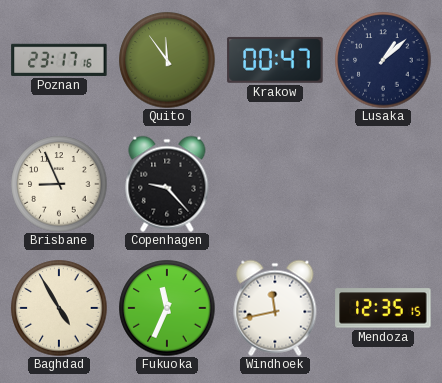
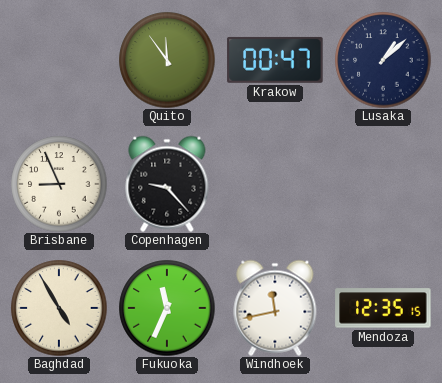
Poznan: 23:17 -> none (59, 60)
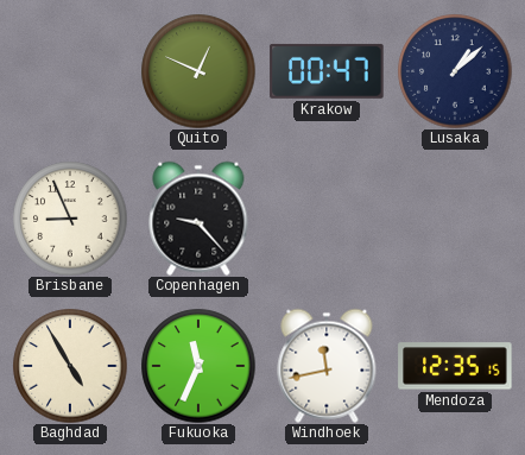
Quito: 11:54 -> 12:49 (198, 71)
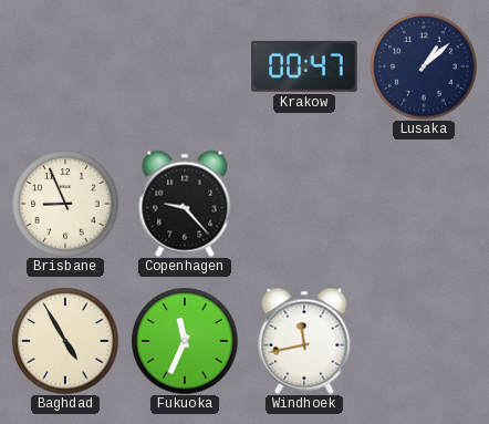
Quito: 12:49 -> none (198, 71)
Mendoza: 12:35 -> none (455, 366)
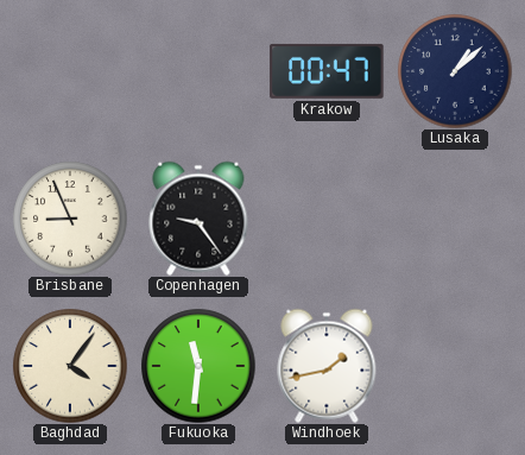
Copenhagen: 9:23 -> 9:24 (198, 219)
Baghdad: 4:55 -> 4:06 (70, 366)
Fukuoka: 11:34 -> 11:31 (198, 366)
Windhoek: 11:43 -> 1:43 (327, 366)
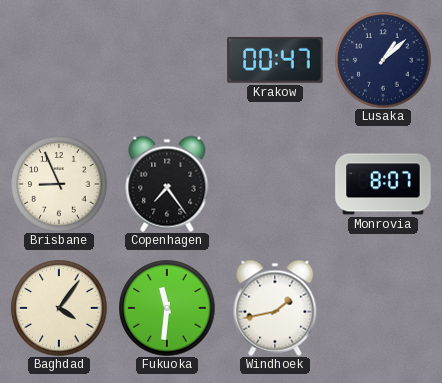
Copenhagen: 9:24 -> 7:24 (167, 184)
Monrovia: none -> 8:07 (383, 184)
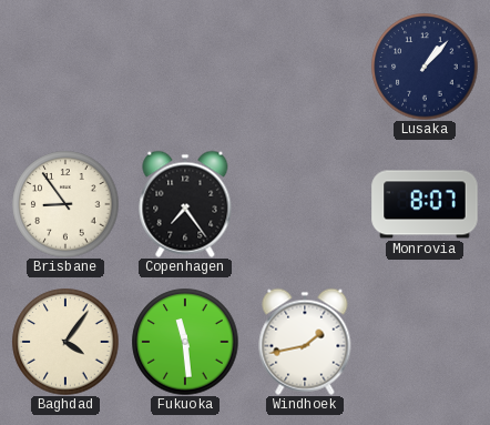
Krakow: 00:47 -> none (275, 60)
Lusaka: 1:08 -> 1:07 (425, 67)
Brisbane: 8:56 -> 8:54 (65, 204)
Fukuoka: 11:31 -> 11:29 (185, 342)
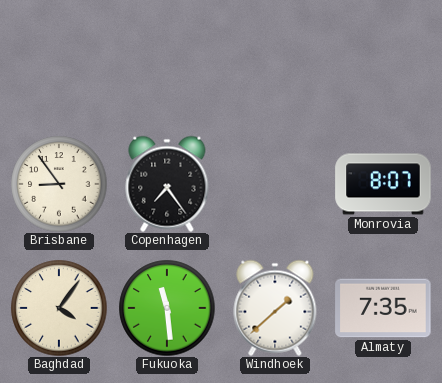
Lusaka: 1:07 -> none (425, 67)
Windhoek: 1:43 -> 1:38 (275, 308)
Almaty: none -> 7:35 (383, 308)
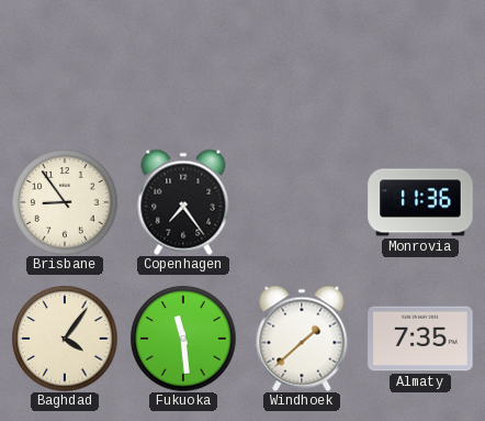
Monrovia: 8:07 -> 11:36 (420, 202)
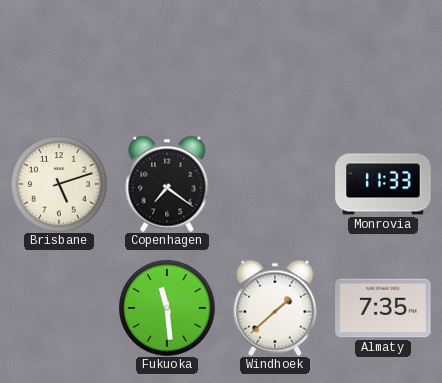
Brisbane: 8:54 -> 5:12 (59, 184)
Copenhagen: 7:24 -> 7:21 (167, 184)
Monrovia: 11:36 -> 11:33 (383, 184)
Baghdad: 4:06 -> none (65, 339)
